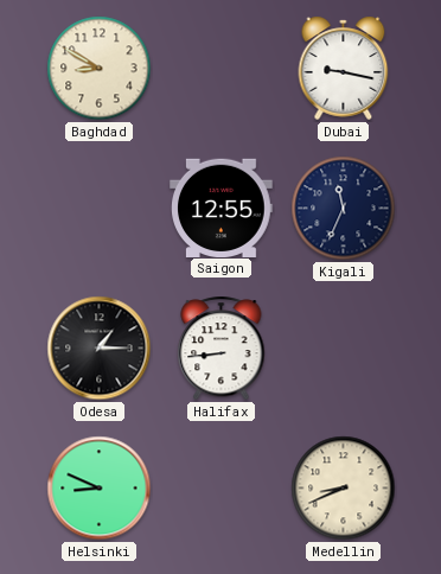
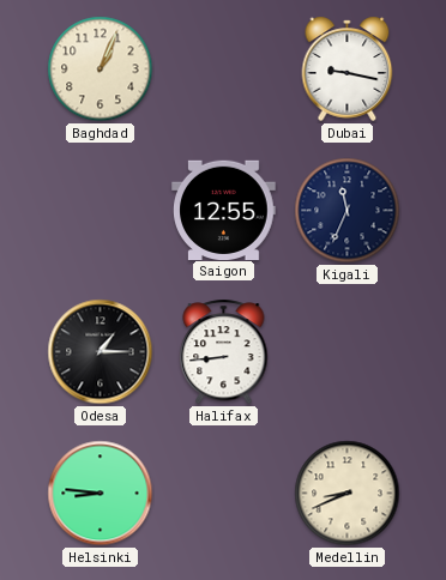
Baghdad: 8:50 -> 1:04 (101, 70)
Helsinki: 8:49 -> 8:46 (101, 494)
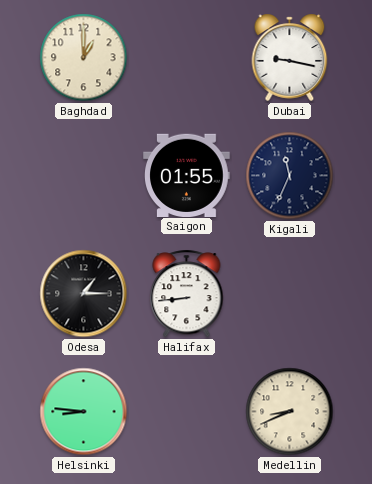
Baghdad: 1:04 -> 1:00 (84, 58)
Saigon: 12:55 -> 01:55 (187, 175)
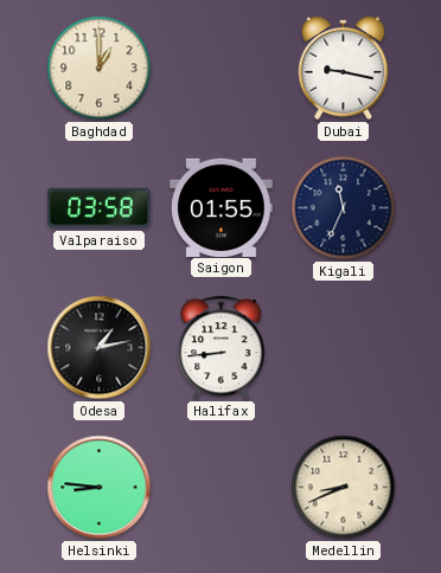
Valparaiso: none -> 03:58 (100, 208)
Odesa: 1:15 -> 1:13 (100, 348)
